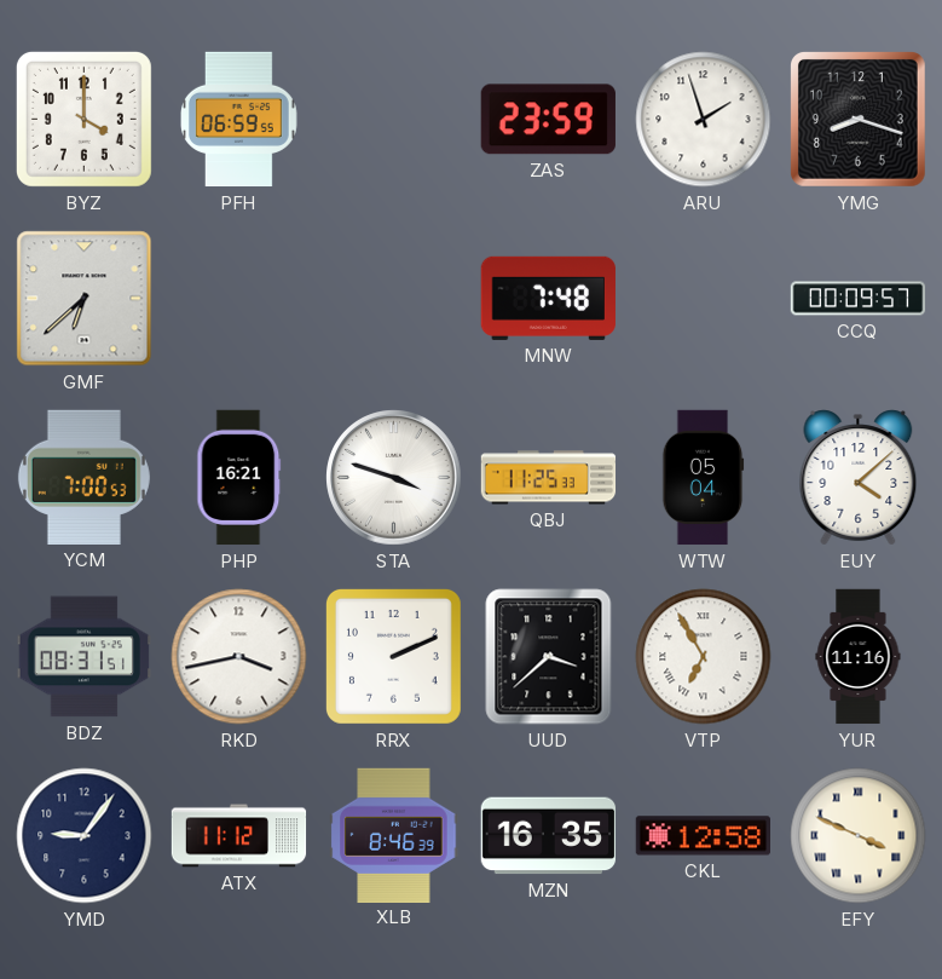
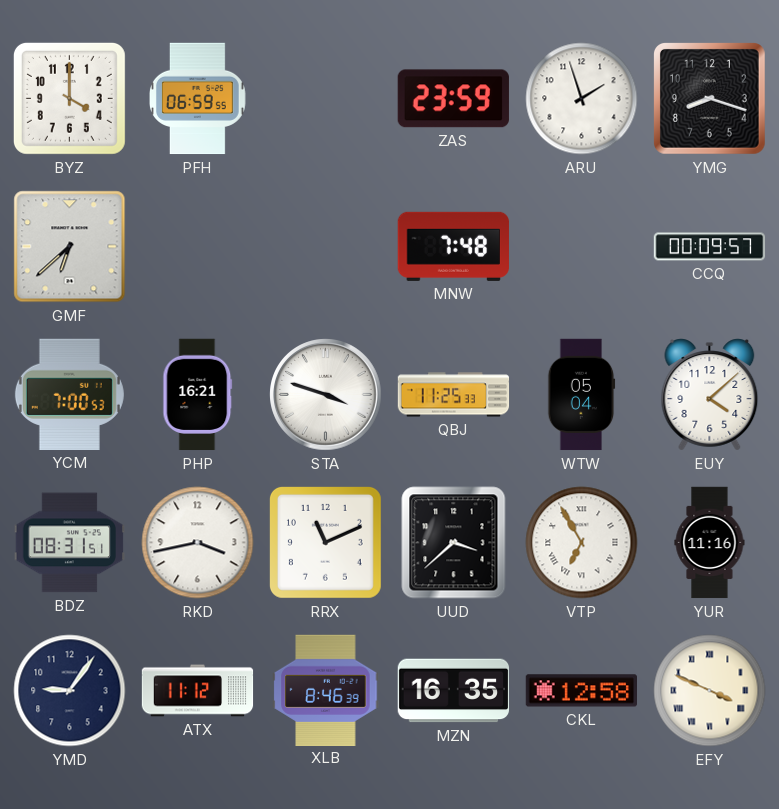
RRX: 2:11 -> 11:11 (325, 542)
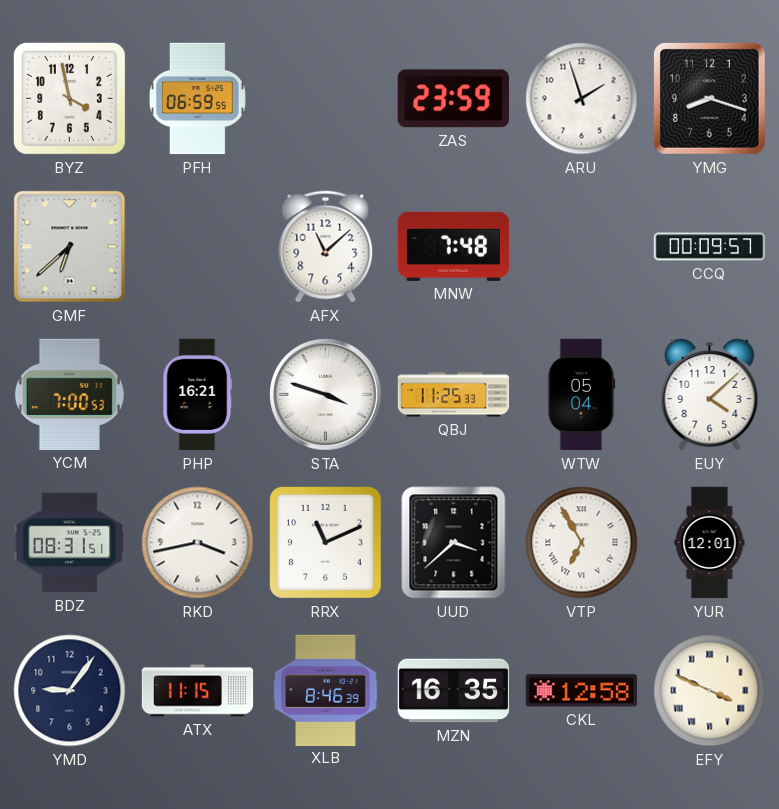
BYZ: 4:00 -> 3:58 (69, 98)
AFX: none -> 11:08 (326, 247)
YUR: 11:16 -> 12:01 (710, 543)
ATX: 11:12 -> 11:15 (198, 691)
